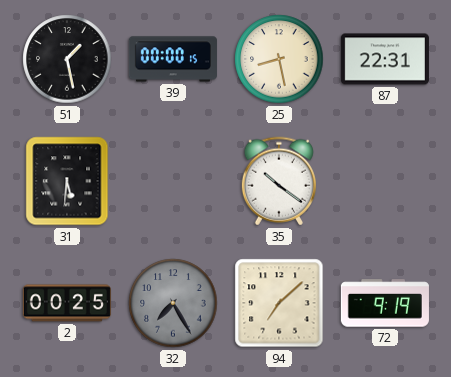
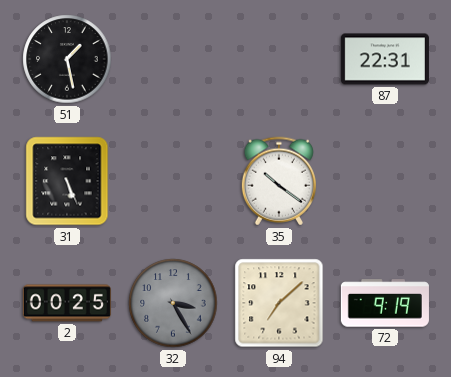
39: 00:00 -> none (173, 59)
25: 8:28 -> none (279, 59)
31: 5:31 -> 5:26 (67, 181)
32: 7:25 -> 3:25 (173, 303)
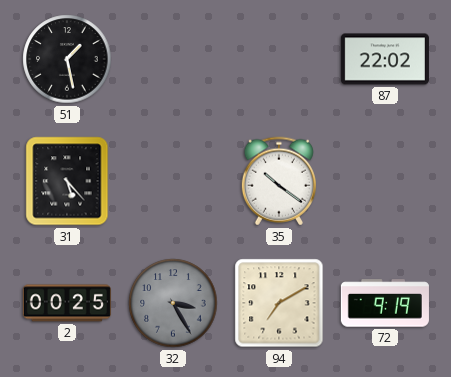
87: 22:31 -> 22:02 (385, 59)
31: 5:26 -> 5:23 (67, 181)
94: 7:08 -> 7:10 (279, 303)
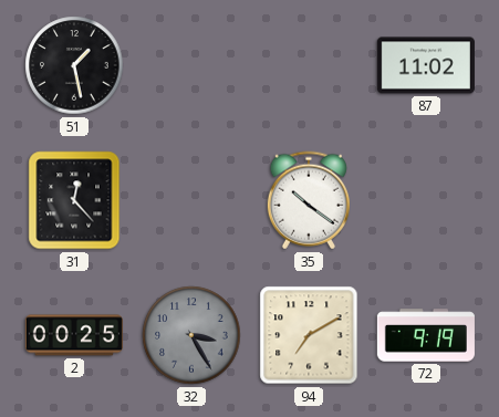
87: 22:02 -> 11:02 (426, 65)
31: 5:23 -> 12:23 (74, 200)
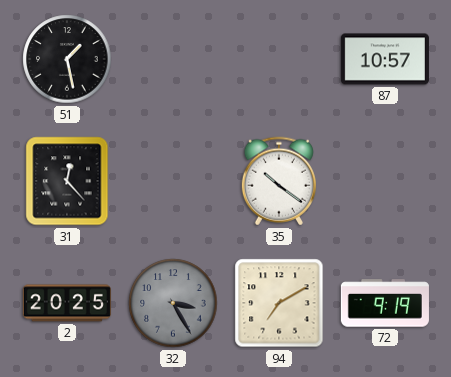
87: 11:02 -> 10:57 (385, 59)
2: 00:25 -> 20:25 (67, 303)
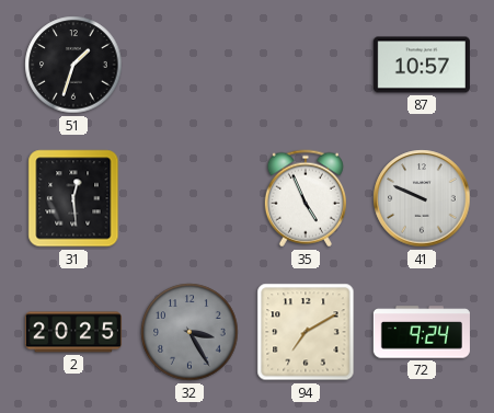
51: 1:28 -> 1:33 (73, 65)
31: 12:23 -> 12:29 (73, 198)
35: 10:21 -> 4:56 (306, 198)
41: none -> 9:49 (422, 198)
72: 9:19 -> 9:24 (422, 332)
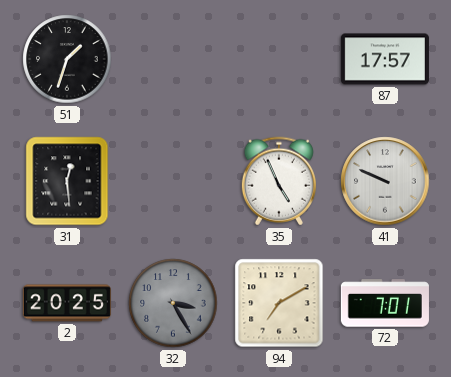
87: 10:57 -> 17:57 (385, 59)
72: 9:24 -> 7:01 (385, 303)
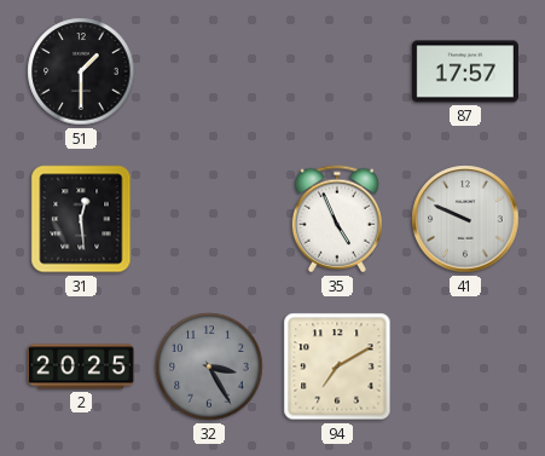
51: 1:33 -> 1:30 (81, 71)
72: 7:01 -> none (385, 303)
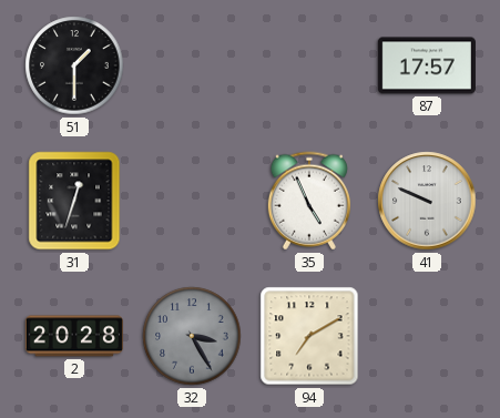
31: 12:29 -> 12:33 (74, 201)
2: 20:25 -> 20:28 (74, 336)
